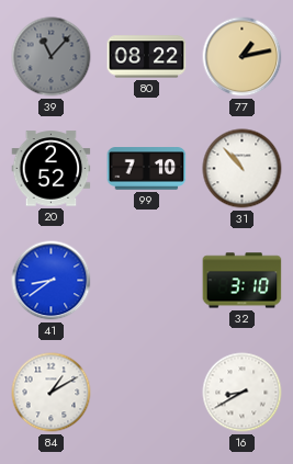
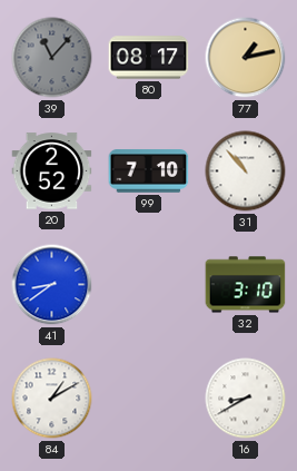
80: 08:22 -> 08:17 (149, 58)
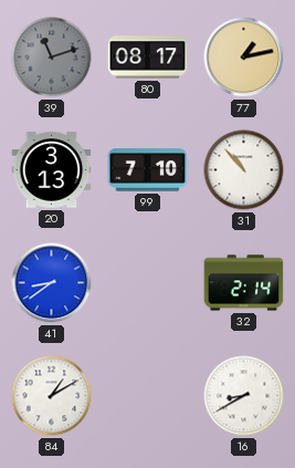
39: 11:07 -> 11:12 (52, 58)
20: 2:52 -> 3:13 (52, 170)
32: 3:10 -> 2:14 (244, 283)
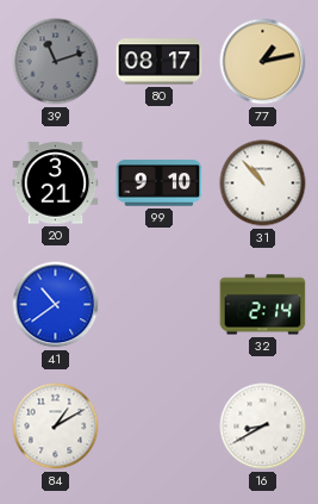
20: 3:13 -> 3:21 (56, 183)
99: 7:10 -> 9:10 (160, 183)
41: 8:39 -> 10:39 (56, 305)
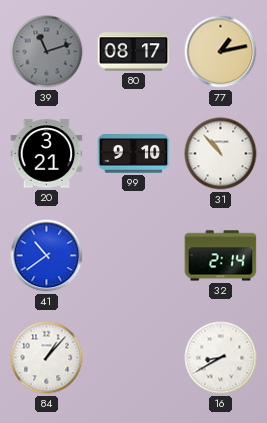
84: 1:10 -> 1:07 (47, 358)
